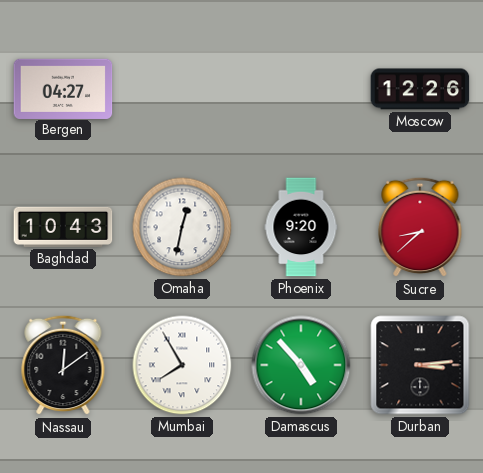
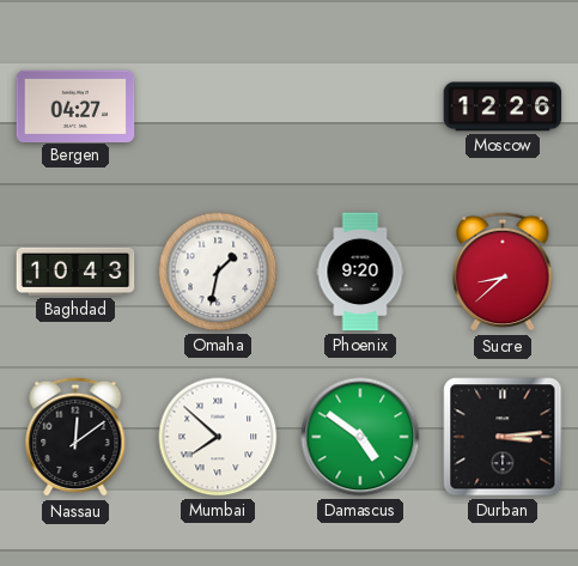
Omaha: 12:32 -> 1:32 (218, 272)
Mumbai: 7:55 -> 7:52 (218, 437)
Damascus: 4:53 -> 4:51 (360, 437)
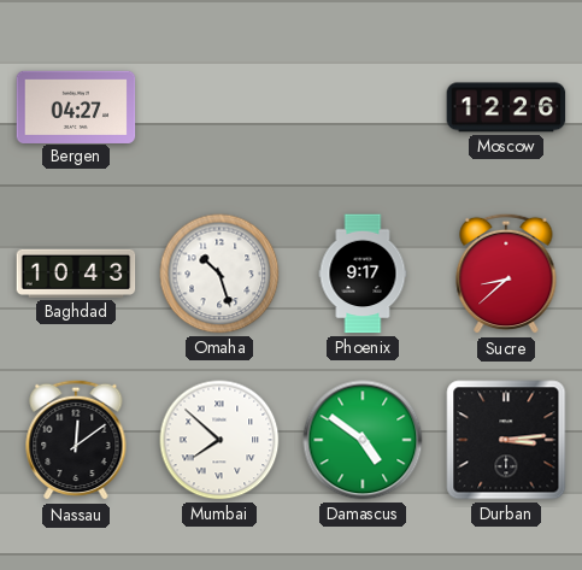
Omaha: 1:32 -> 10:27 (219, 274)
Phoenix: 9:20 -> 9:17 (363, 274)
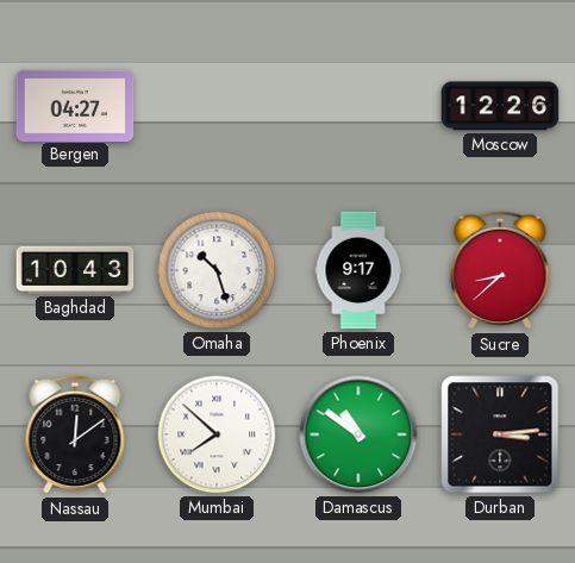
Damascus: 4:51 -> 10:51 (358, 434)
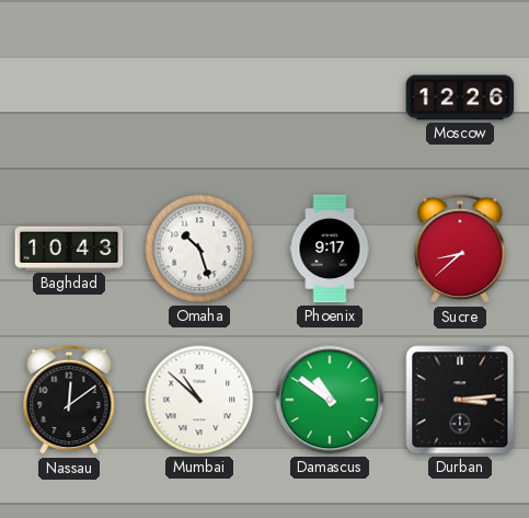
Bergen: 04:27 -> none (75, 105)
Mumbai: 7:52 -> 10:52 (199, 400)
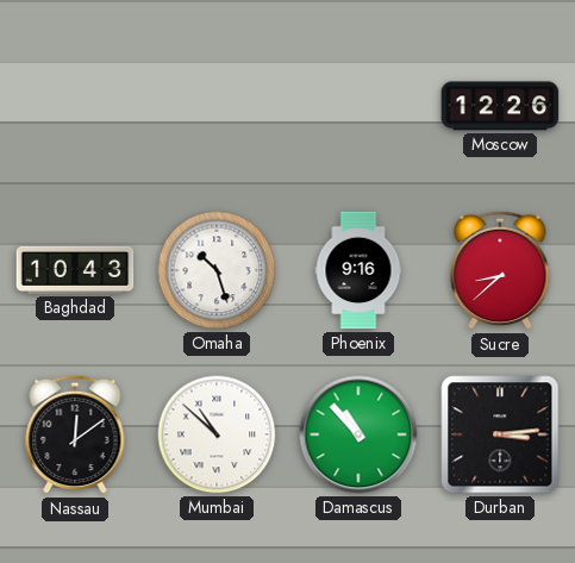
Phoenix: 9:17 -> 9:16 (358, 270)
Damascus: 10:51 -> 10:53 (358, 434)
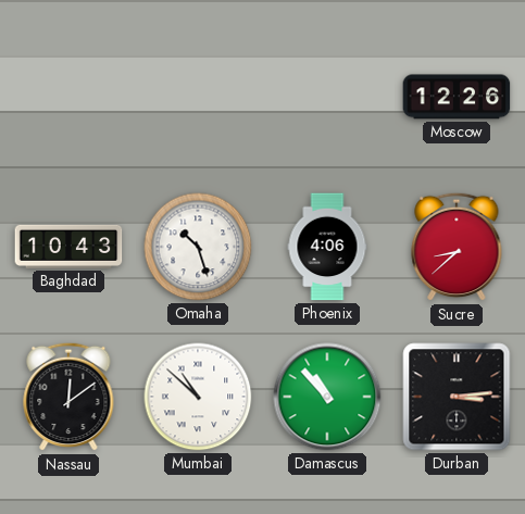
Phoenix: 9:16 -> 4:06 (327, 247)
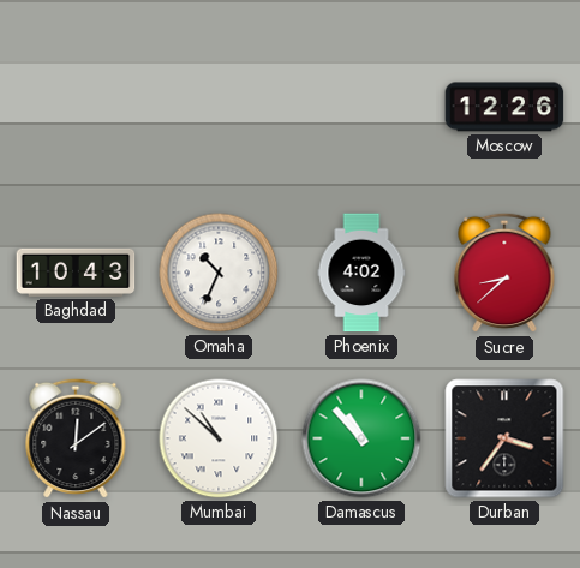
Omaha: 10:27 -> 10:34 (219, 273)
Phoenix: 4:06 -> 4:02 (361, 273)
Durban: 3:14 -> 3:36 (504, 438)
